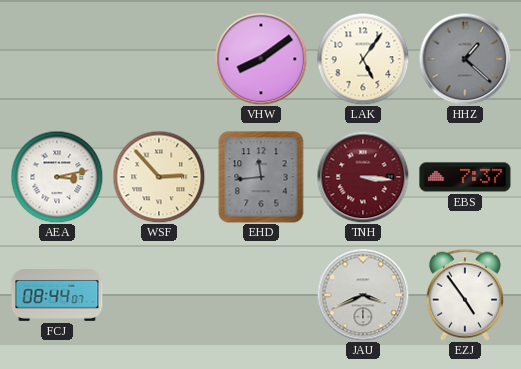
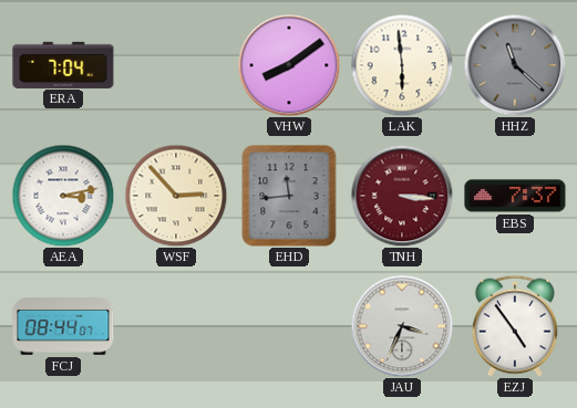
ERA: none -> 7:04 (63, 64)
LAK: 5:06 -> 5:59 (402, 65)
HHZ: 1:22 -> 11:22 (515, 65)
JAU: 3:41 -> 3:34 (402, 326)
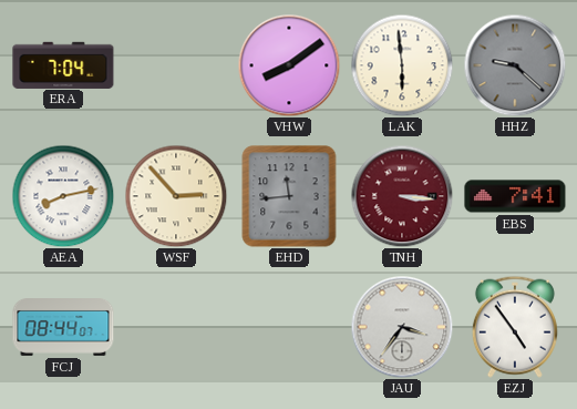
HHZ: 11:22 -> 9:22 (515, 65)
AEA: 3:13 -> 8:13 (63, 196)
EBS: 7:37 -> 7:41 (515, 196)
JAU: 3:34 -> 3:36 (402, 327)
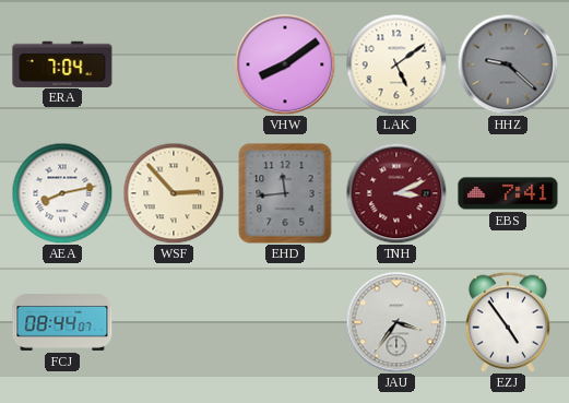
LAK: 5:59 -> 5:09 (396, 64)
TNH: 3:16 -> 3:11 (396, 193)
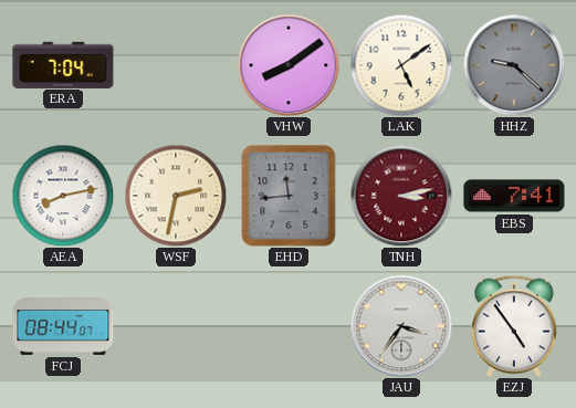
WSF: 2:53 -> 2:32 (176, 196)
TNH: 3:11 -> 3:13 (401, 196)
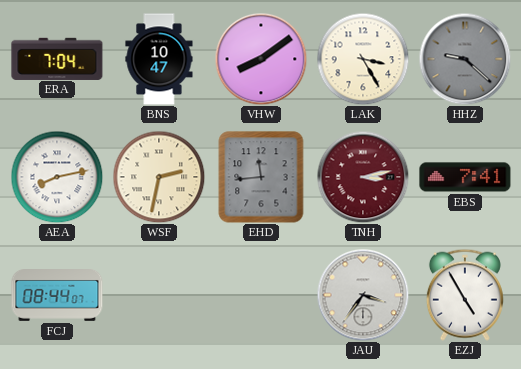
BNS: none -> 10:47 (159, 59)
LAK: 5:09 -> 3:25 (363, 59)
EZJ: 4:54 -> 4:55 (465, 295)
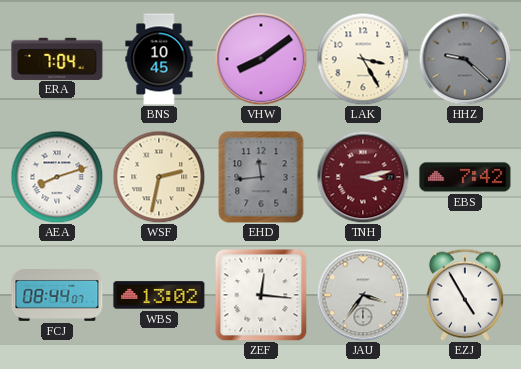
BNS: 10:47 -> 10:45 (159, 59)
AEA: 8:13 -> 8:12 (57, 177)
EBS: 7:41 -> 7:42 (465, 177)
WBS: none -> 13:02 (159, 295)
ZEF: none -> 12:16 (261, 295)
